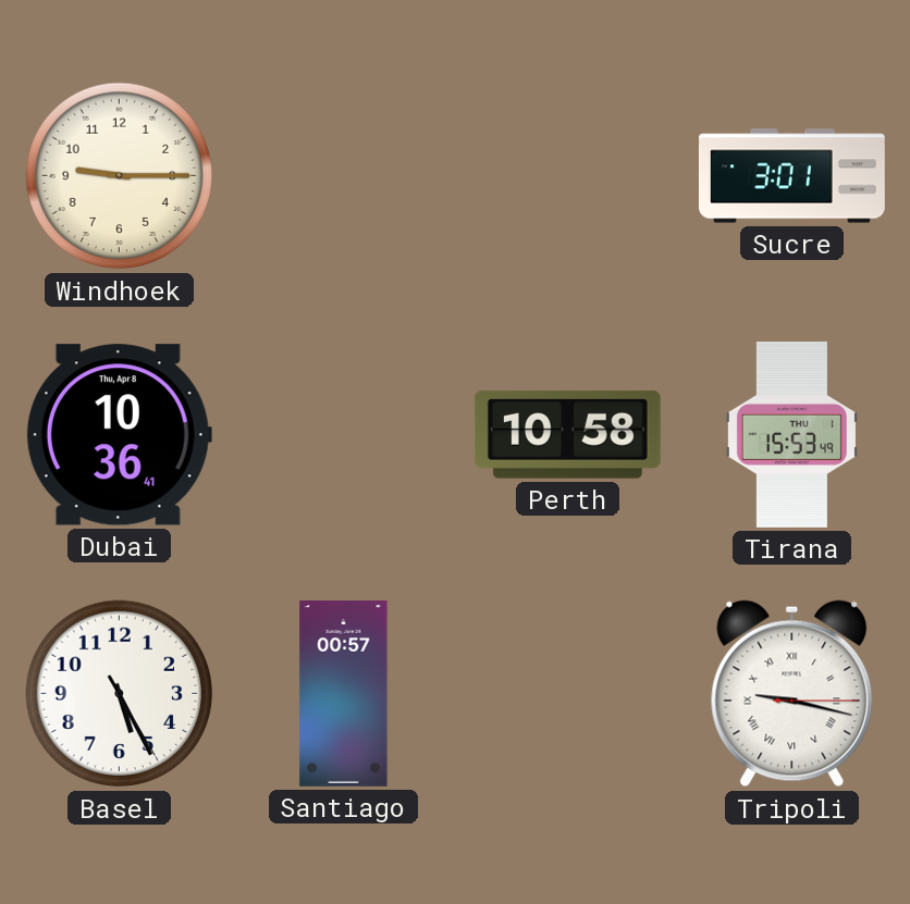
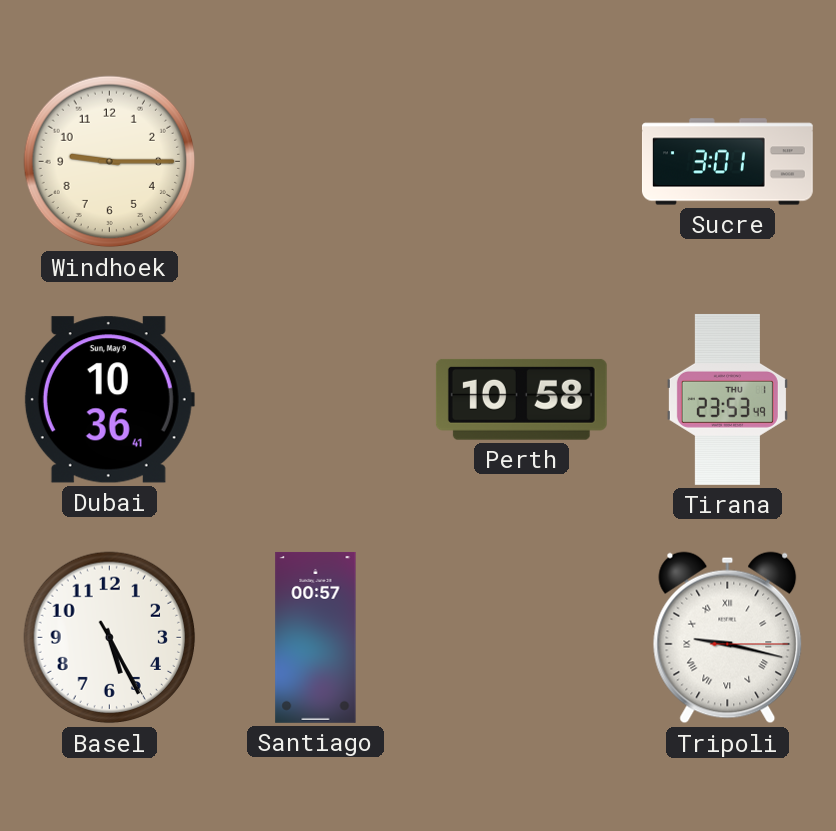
Dubai date: Thu, Apr 8 -> Sun, May 9 (109, 400)
Tirana: 15:53 -> 23:53 (727, 399)
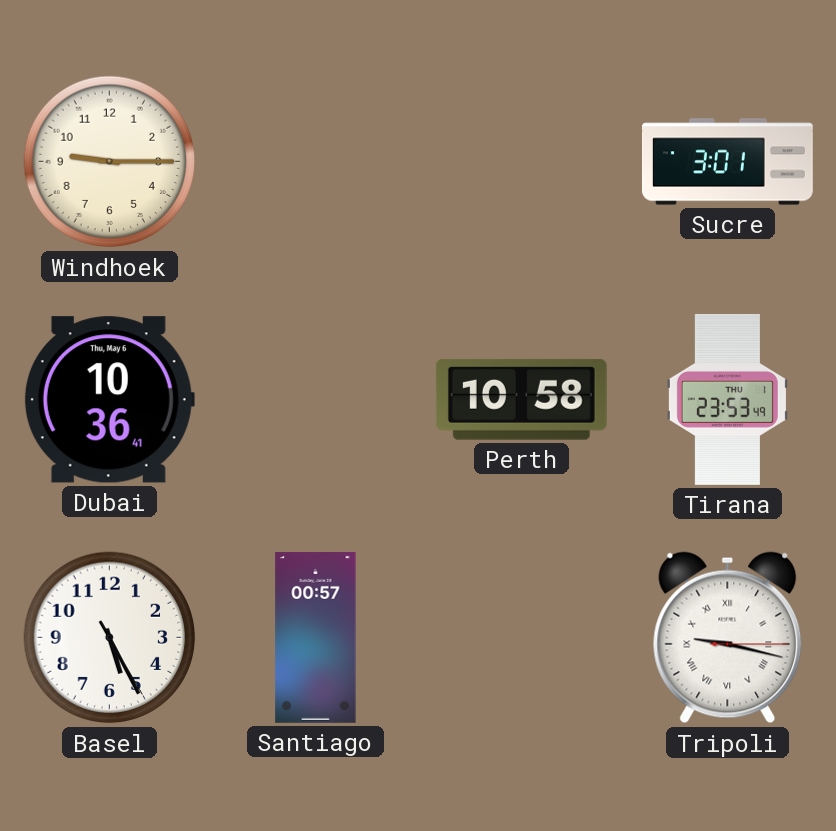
Dubai date: Sun, May 9 -> Thu, May 6 (109, 400)
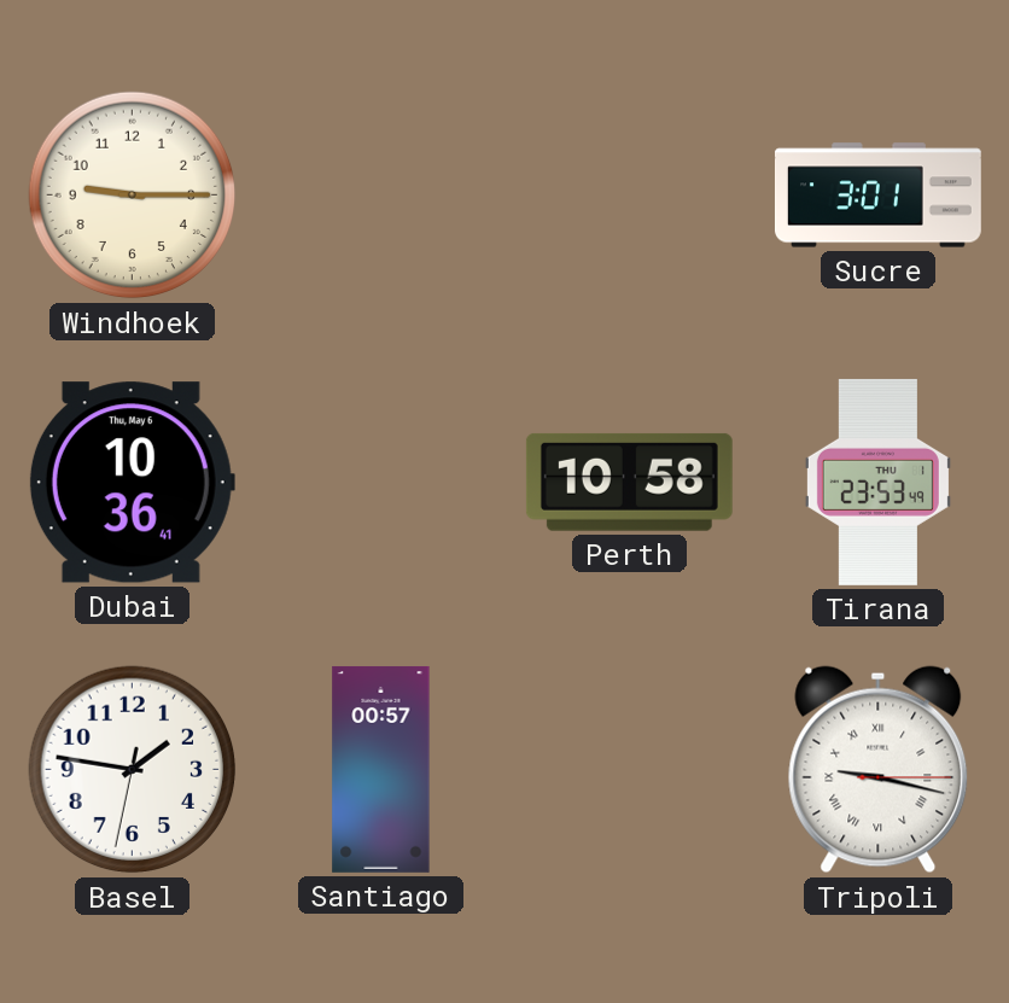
Basel: 5:25 -> 1:46 (133, 770)
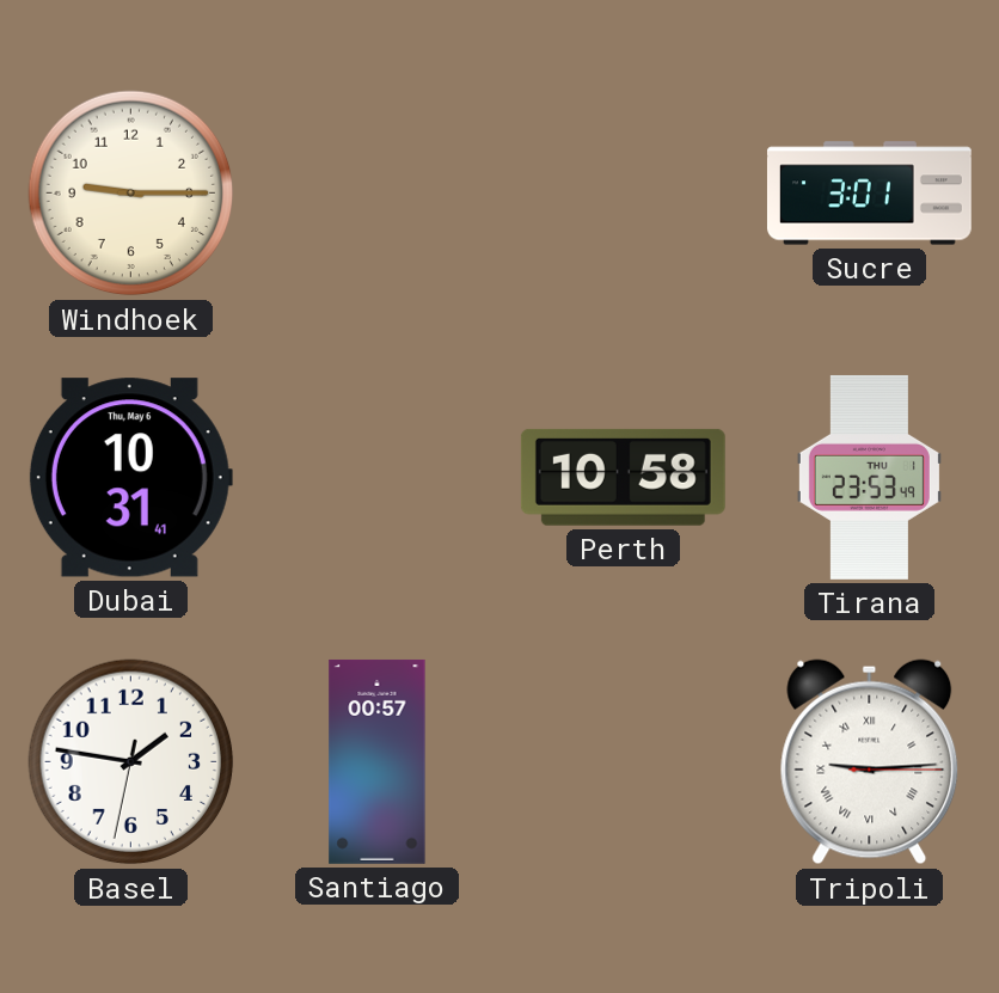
Dubai: 10:36 -> 10:31 (130, 478)
Tripoli: 9:17 -> 9:14 (870, 762)
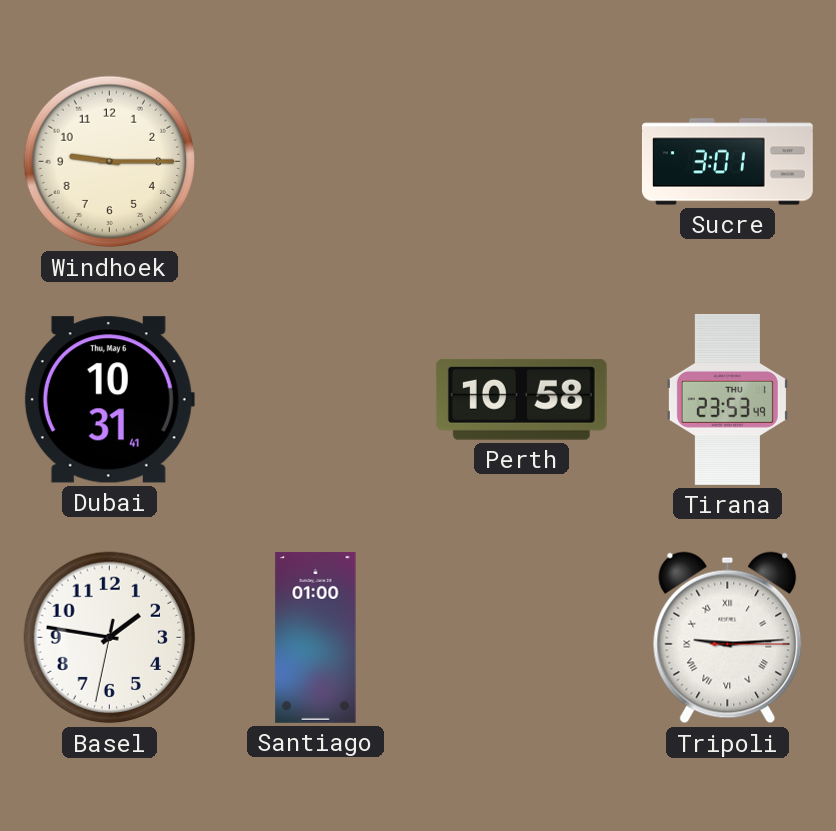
Santiago: 00:57 -> 01:00 (316, 637)
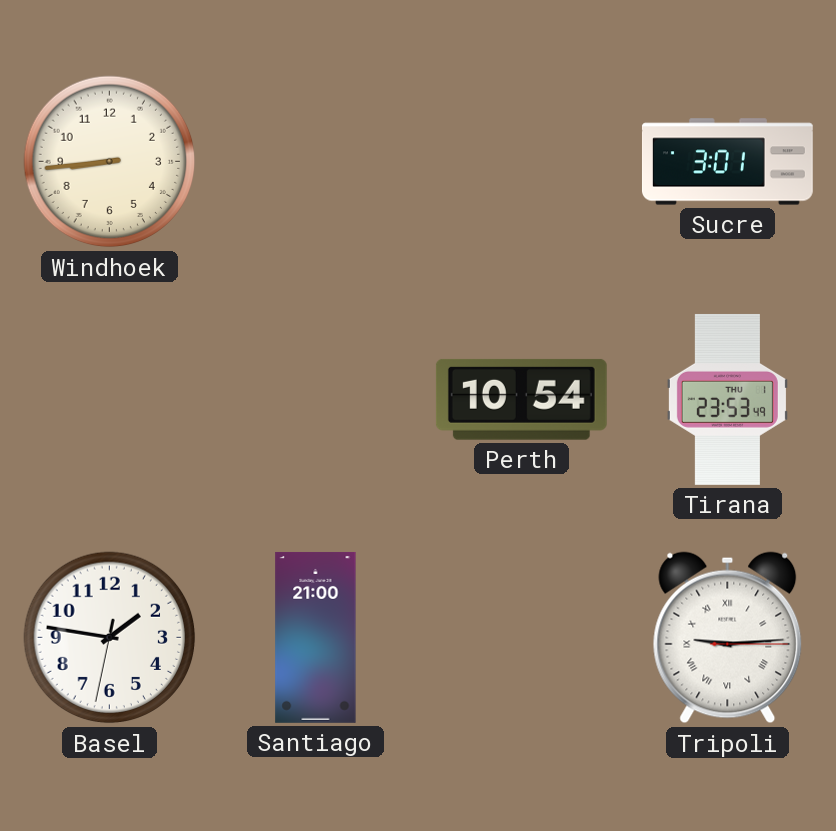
Windhoek: 9:15 -> 8:44 (110, 162)
Dubai: 10:31 -> none (109, 400)
Perth: 10:58 -> 10:54 (521, 399)
Santiago: 01:00 -> 21:00 (316, 637)
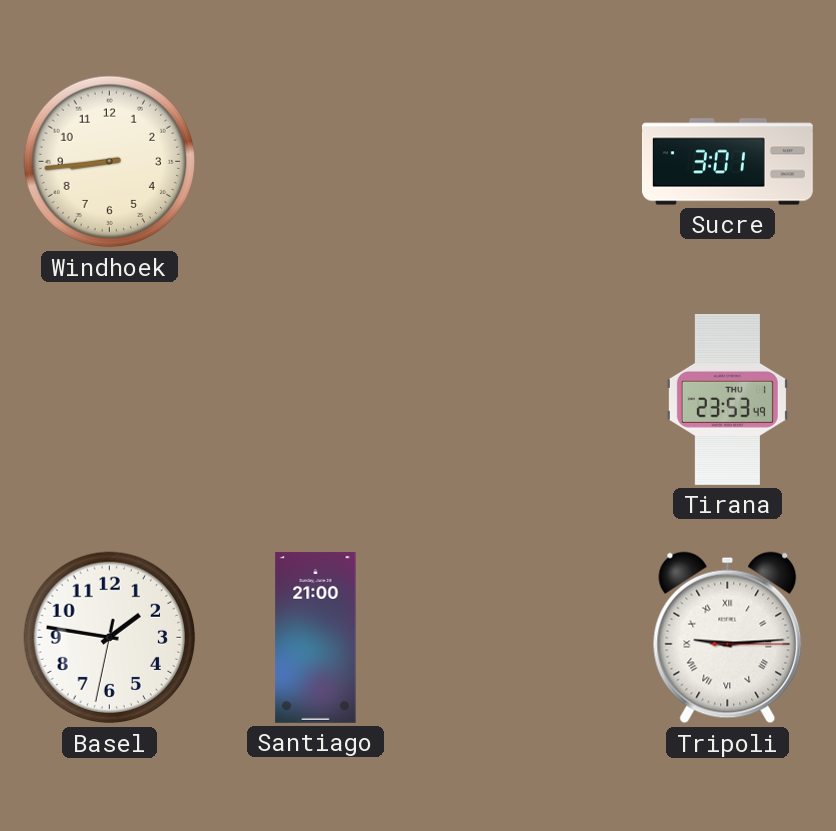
Perth: 10:54 -> none (521, 399)
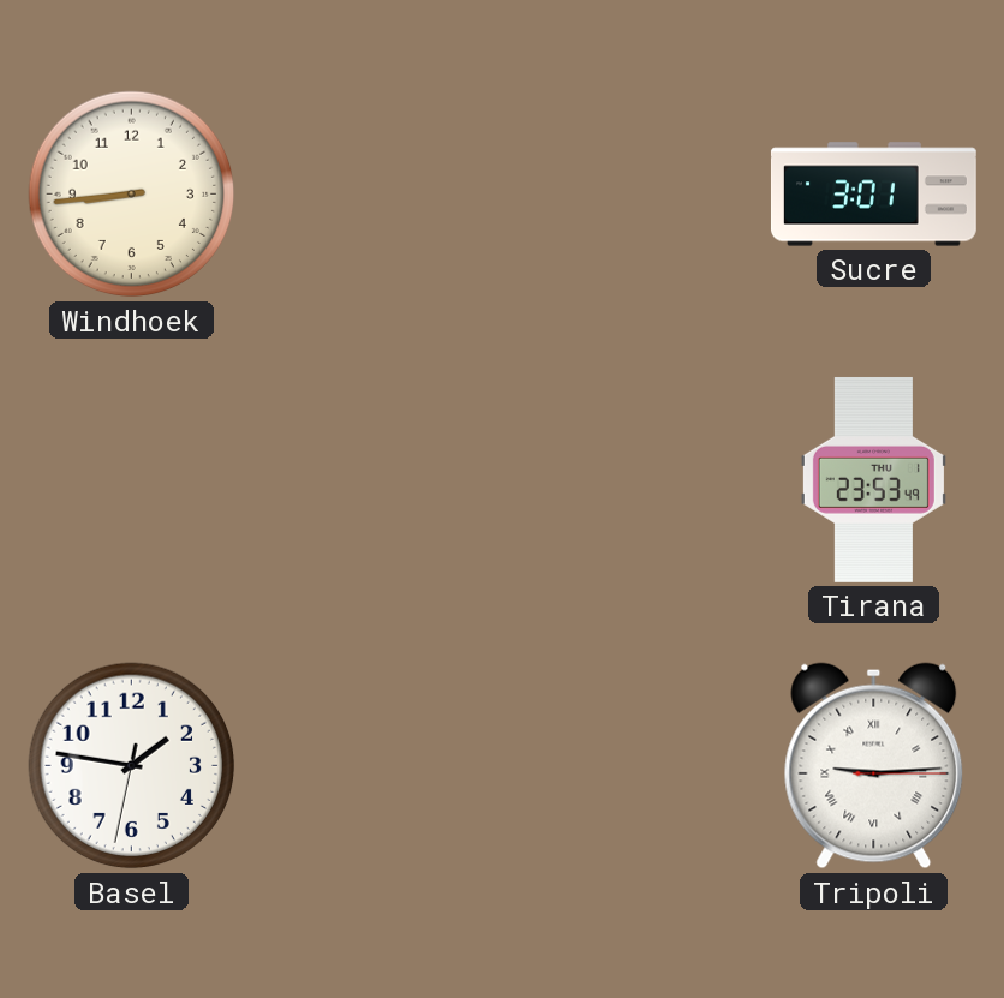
Santiago: 21:00 -> none (316, 637)
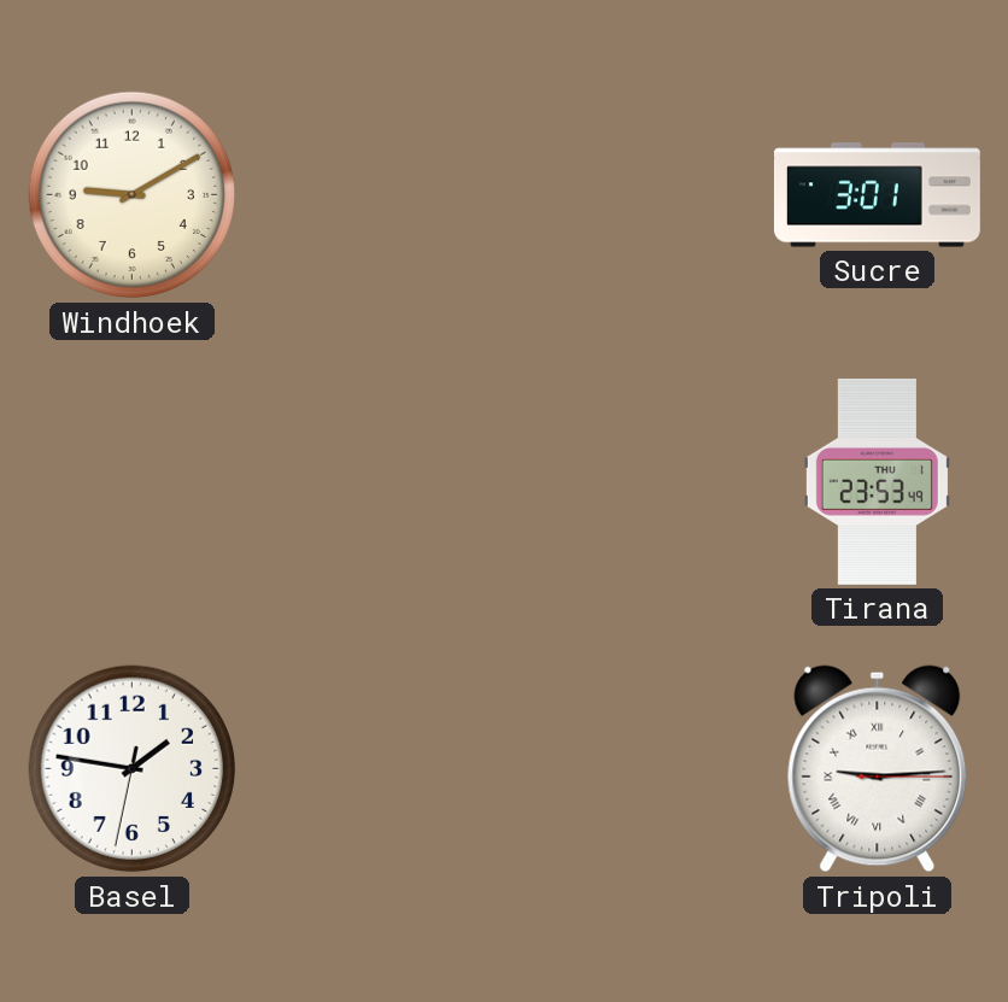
Windhoek: 8:44 -> 9:10 (133, 195)
